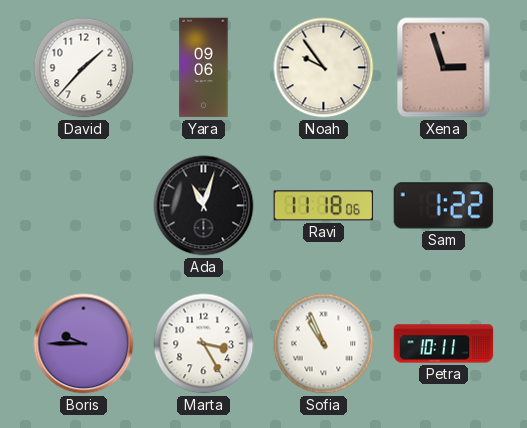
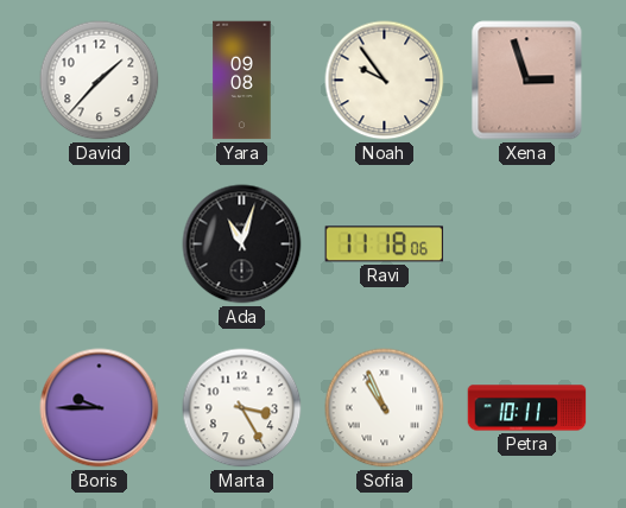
Yara: 09:06 -> 09:08 (242, 81)
Sam: 1:22 -> none (444, 206)
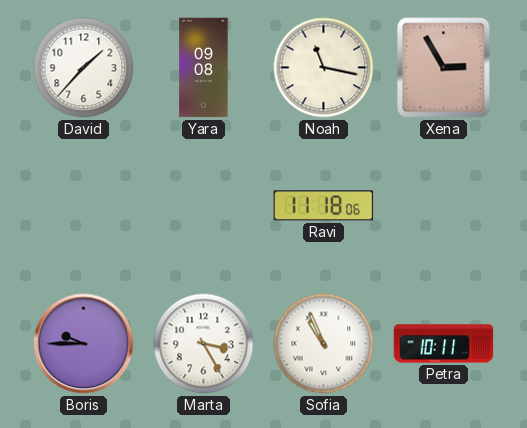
Noah: 9:54 -> 11:17 (324, 68)
Xena: 2:57 -> 2:55 (444, 68)
Ada: 11:03 -> none (242, 245)
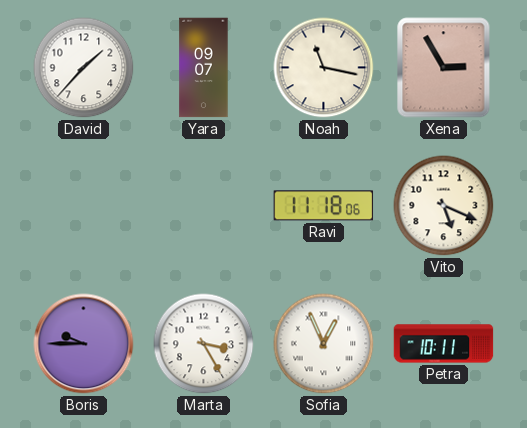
Yara: 09:08 -> 09:07 (204, 68)
Vito: none -> 5:19 (444, 206)
Sofia: 10:56 -> 12:56 (324, 344)
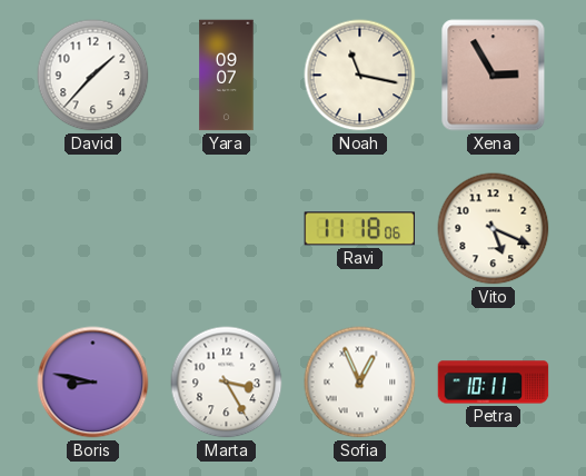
Boris: 9:45 -> 8:47 (93, 383)
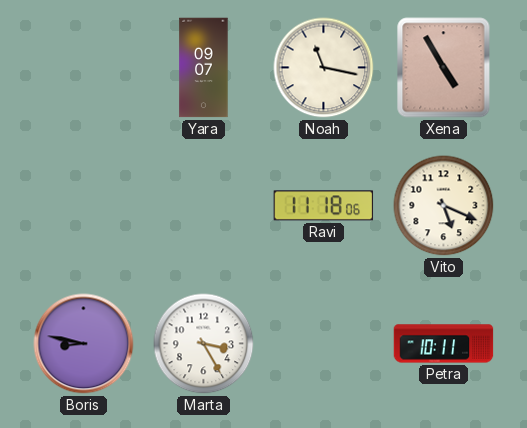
David: 1:37 -> none (93, 76)
Xena: 2:55 -> 4:55 (444, 68)
Sofia: 12:56 -> none (360, 383)
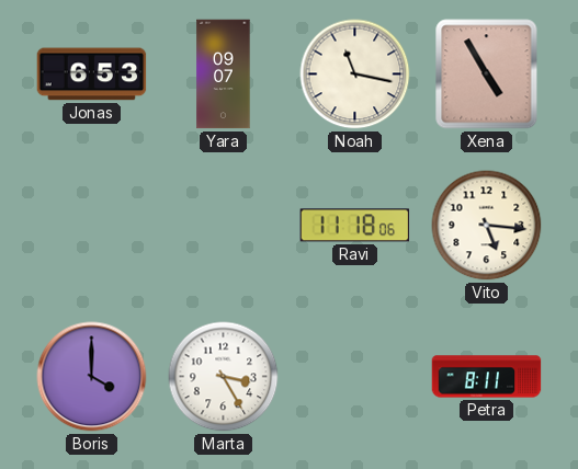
Jonas: none -> 6:53 (92, 75)
Vito: 5:19 -> 5:16 (487, 226)
Boris: 8:47 -> 4:00 (92, 377)
Petra: 10:11 -> 8:11 (487, 377)
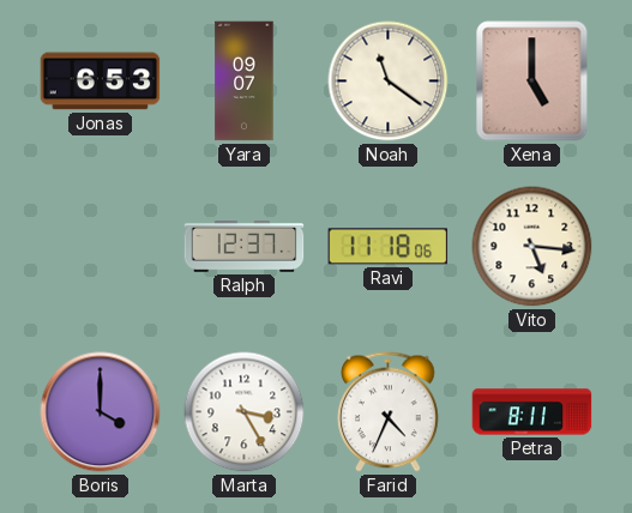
Noah: 11:17 -> 11:21 (389, 82)
Xena: 4:55 -> 5:00 (532, 82)
Ralph: none -> 12:37 (245, 247)
Farid: none -> 4:34 (389, 412)
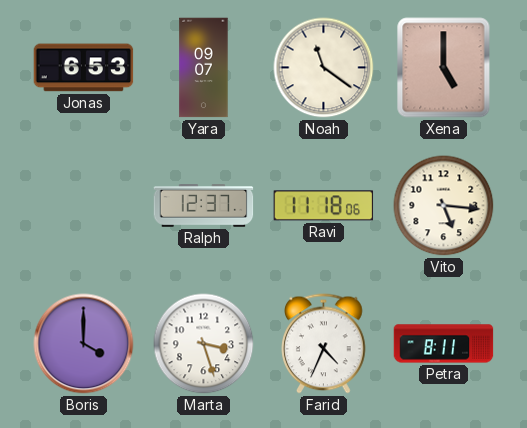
Marta: 3:25 -> 3:27 (204, 344)
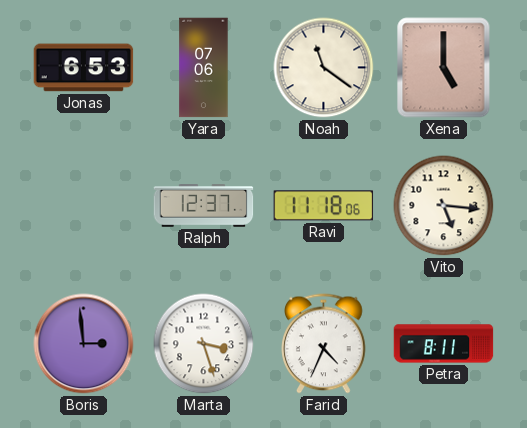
Yara: 09:07 -> 07:06 (204, 68)
Boris: 4:00 -> 2:59 (84, 344)
